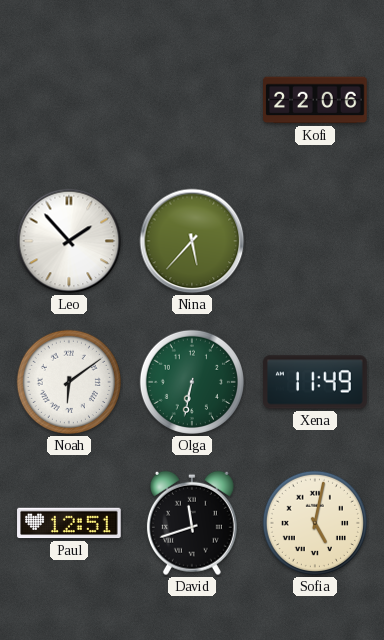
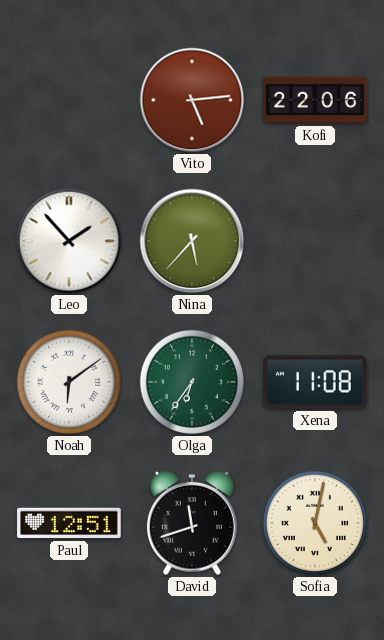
Vito: none -> 5:14 (192, 100)
Olga: 6:32 -> 6:36 (192, 382)
Xena: 11:49 -> 11:08 (315, 382)
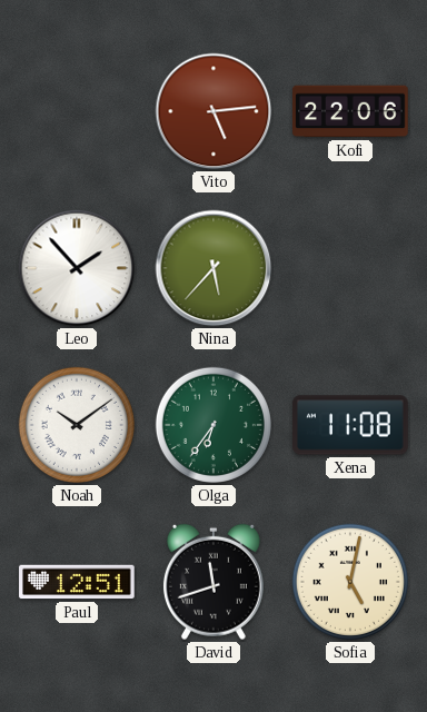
Noah: 6:09 -> 10:09 (77, 425)
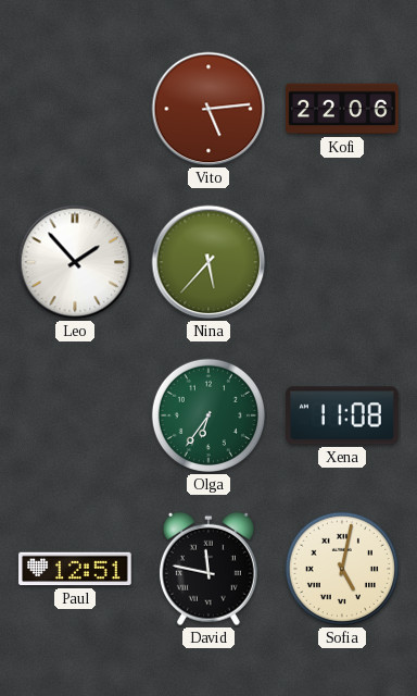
Noah: 10:09 -> none (77, 425)
David: 11:42 -> 11:47 (208, 569)
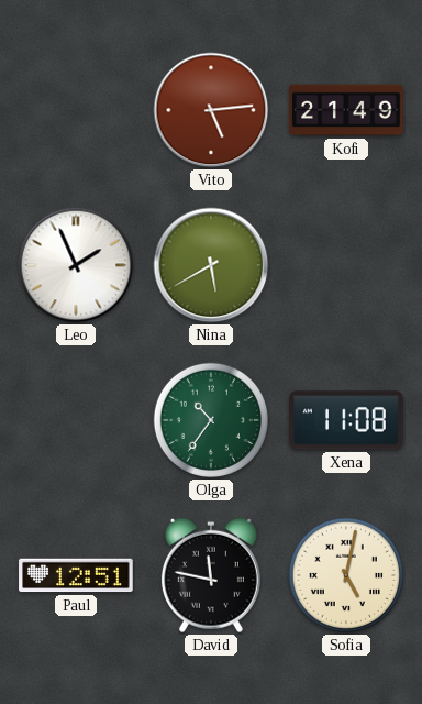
Kofi: 22:06 -> 21:49 (346, 110)
Leo: 1:53 -> 1:56 (76, 265)
Nina: 5:37 -> 5:40 (211, 265)
Olga: 6:36 -> 10:36 (211, 420)
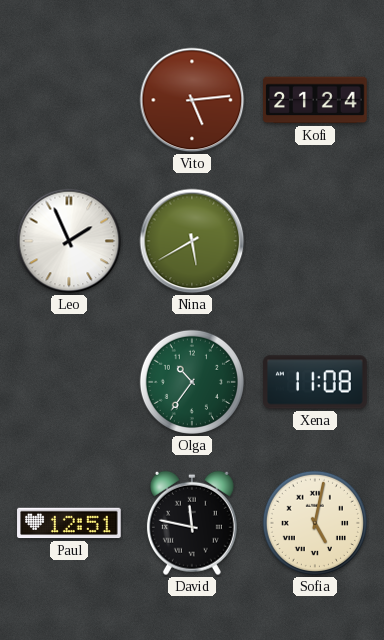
Kofi: 21:49 -> 21:24 (315, 100)
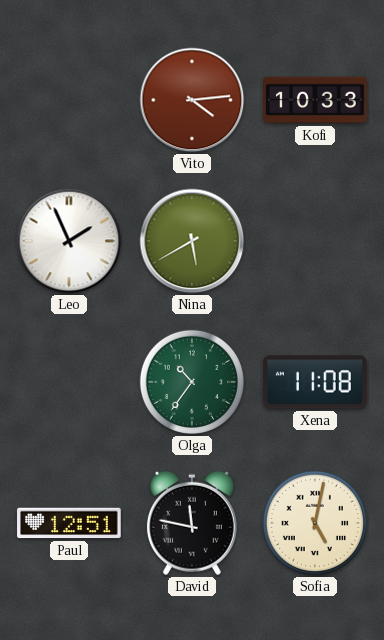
Vito: 5:14 -> 4:14 (192, 100)
Kofi: 21:24 -> 10:33 (315, 100)
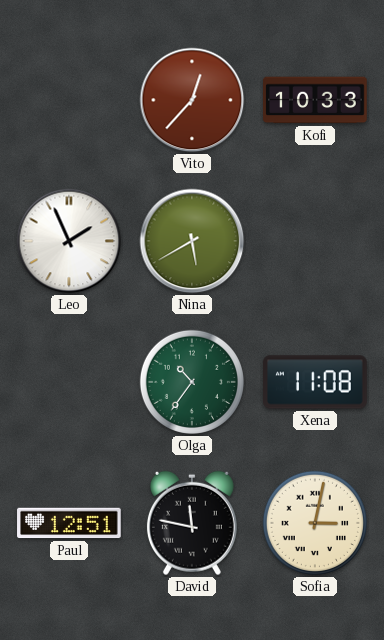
Vito: 4:14 -> 12:37 (192, 100)
Sofia: 5:02 -> 3:02 (315, 523)
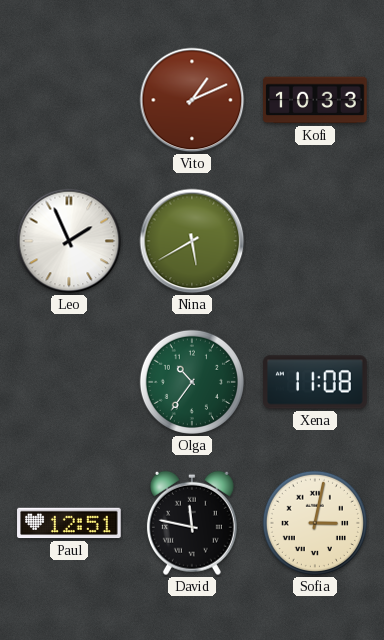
Vito: 12:37 -> 1:11 (192, 100)
